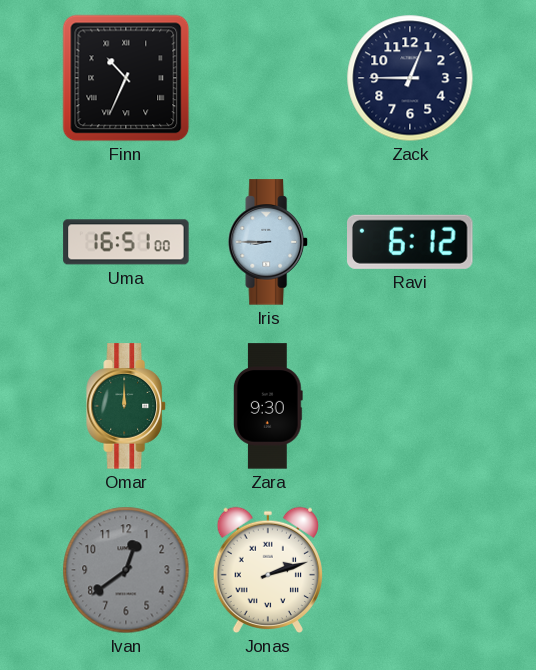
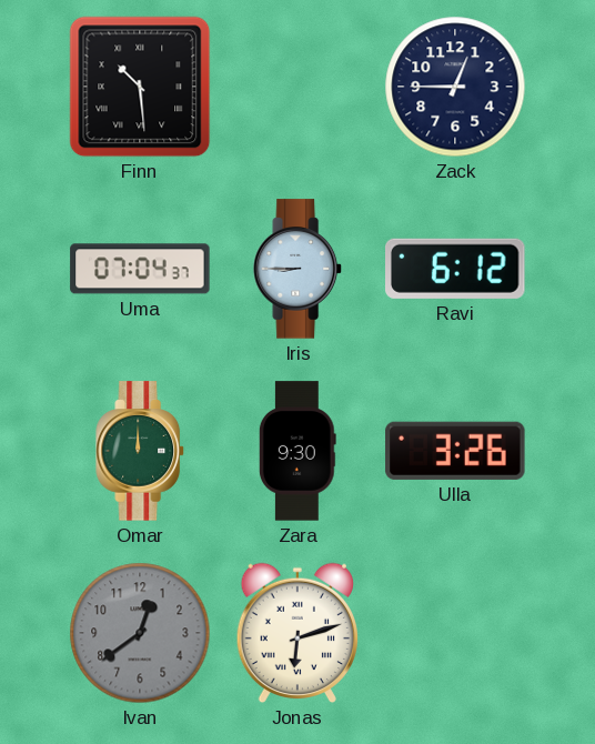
Finn: 10:34 -> 10:29 (140, 87)
Uma: 16:51 -> 07:04 (140, 269)
Ulla: none -> 3:26 (455, 451)
Jonas: 2:12 -> 6:12 (297, 633)
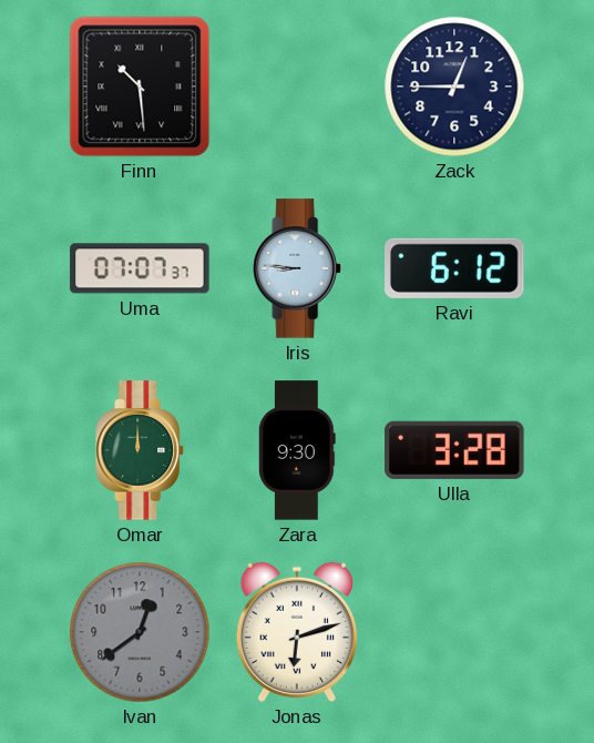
Uma: 07:04 -> 07:07 (140, 268)
Iris: 8:45 -> 8:46 (297, 268)
Ulla: 3:26 -> 3:28 (454, 450)
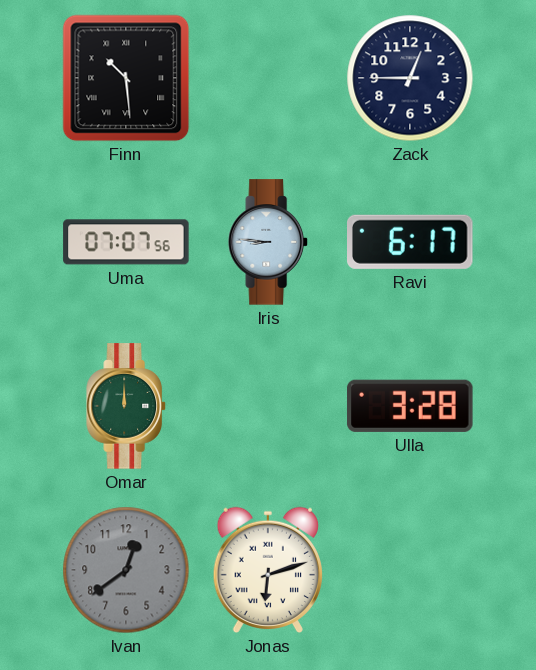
Uma: 07:07:37 -> 07:07:56 (126, 242)
Ravi: 6:12 -> 6:17 (411, 242)
Zara: 9:30 -> none (297, 450)
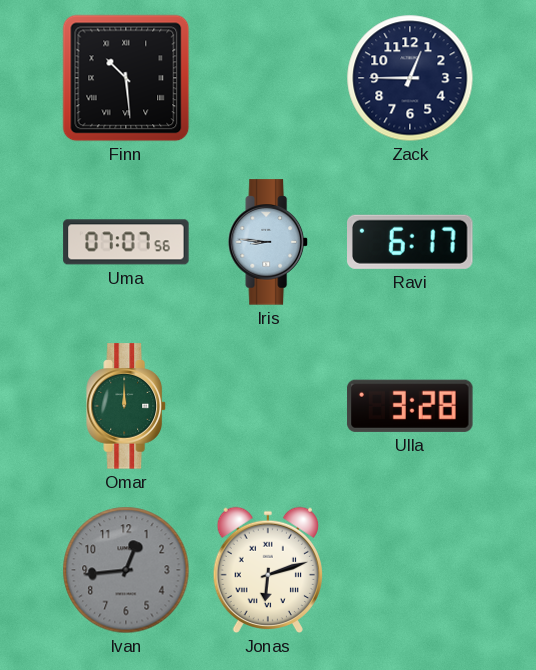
Ivan: 12:39 -> 12:44 (126, 570)
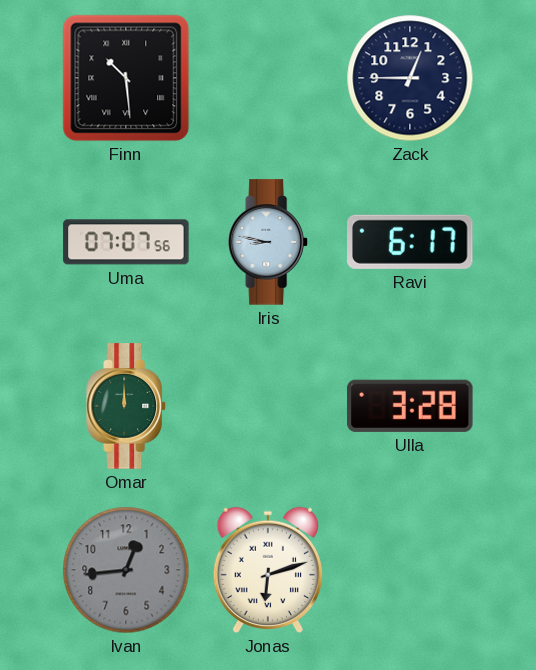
Iris: 8:46 -> 8:47 (268, 242)
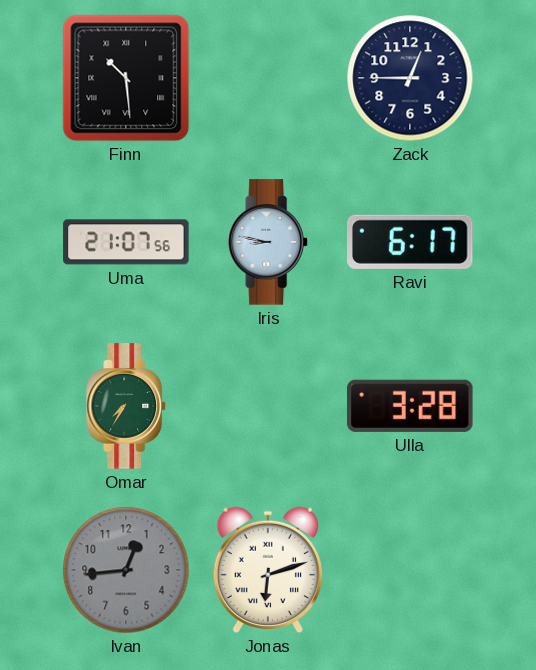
Uma: 07:07 -> 21:07 (126, 242)
Omar: 12:00 -> 7:35 (126, 406)
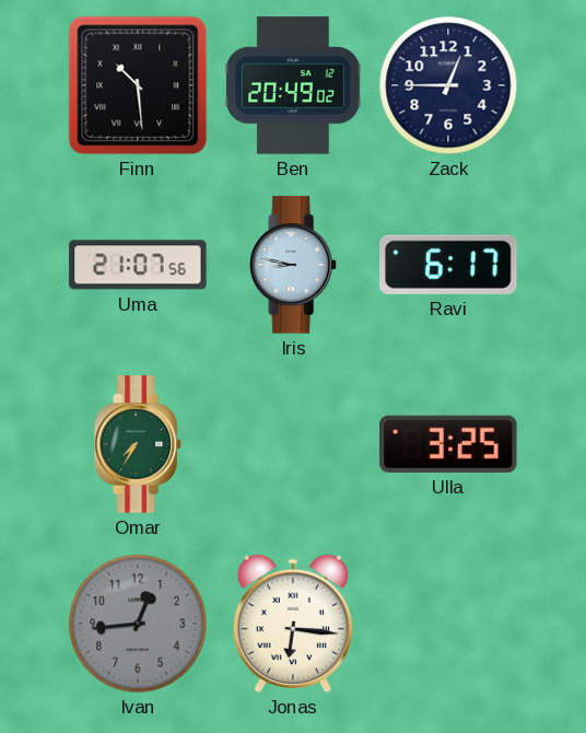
Ben: none -> 20:49 (294, 85)
Ulla: 3:28 -> 3:25 (448, 444)
Jonas: 6:12 -> 6:16 (293, 624)
